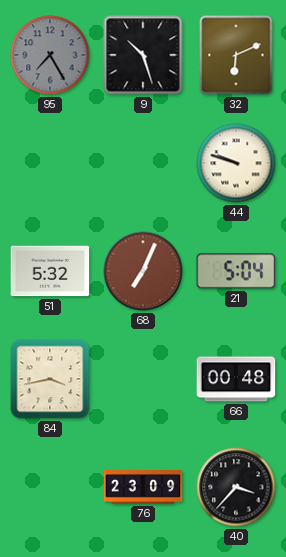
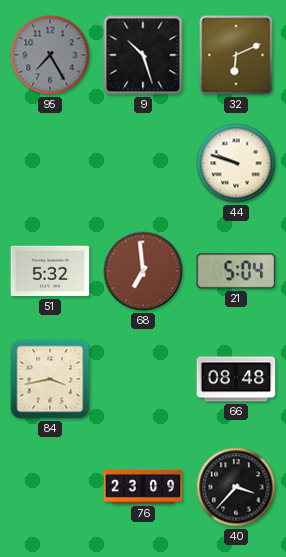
68: 7:04 -> 6:59 (143, 271)
66: 00:48 -> 08:48 (236, 379)
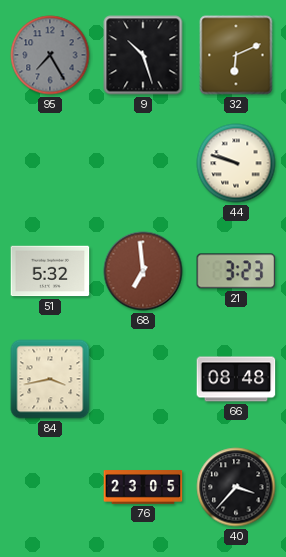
21: 5:04 -> 3:23 (236, 271)
76: 23:09 -> 23:05 (143, 487)
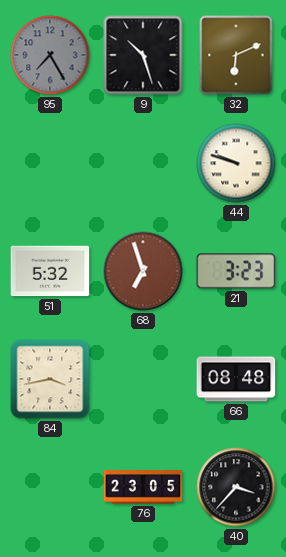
68: 6:59 -> 6:57 (143, 271)
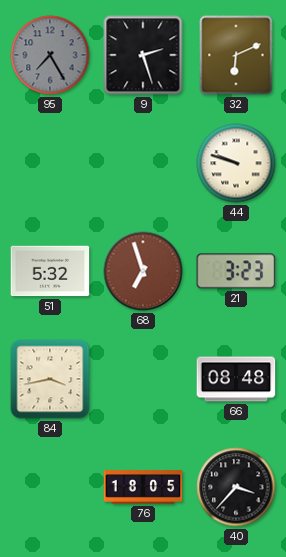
9: 10:27 -> 2:27 (143, 55)
76: 23:05 -> 18:05 (143, 487)
